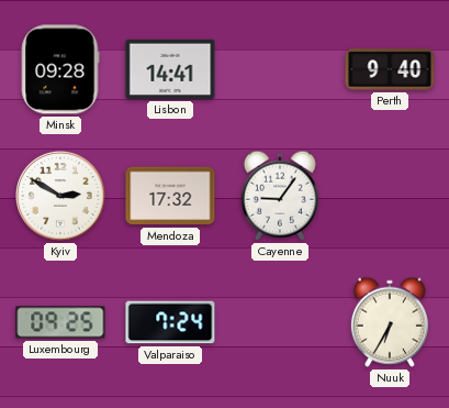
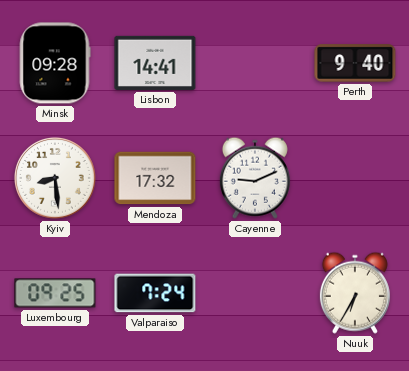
Kyiv: 2:50 -> 8:29 (55, 178)
Cayenne: 9:06 -> 9:11 (255, 178)
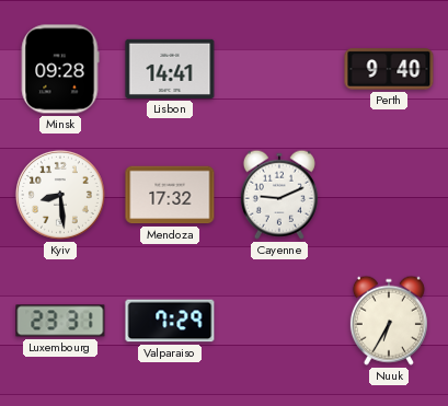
Luxembourg: 09:25 -> 23:31 (60, 321)
Valparaiso: 7:24 -> 7:29 (170, 321)
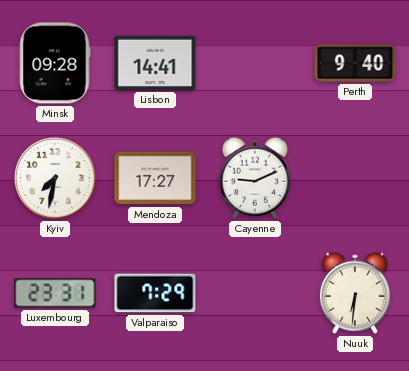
Kyiv: 8:29 -> 7:32 (55, 178)
Mendoza: 17:32 -> 17:27 (155, 178)
Nuuk: 6:35 -> 6:31 (355, 293)
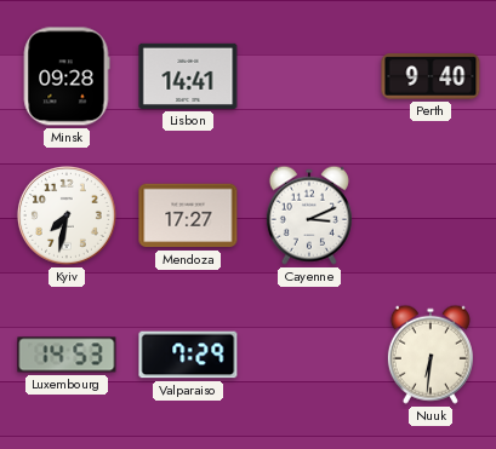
Cayenne: 9:11 -> 3:11 (309, 215)
Luxembourg: 23:31 -> 14:53 (67, 355)
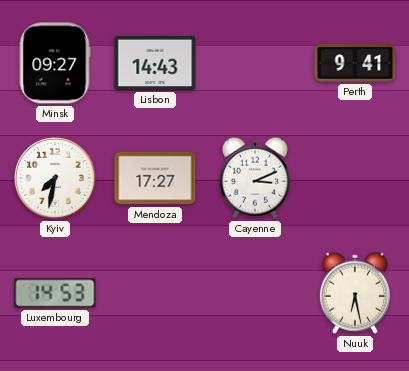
Minsk: 09:28 -> 09:27 (55, 63)
Lisbon: 14:41 -> 14:43 (155, 63)
Perth: 9:40 -> 9:41 (355, 63)
Valparaiso: 7:29 -> none (188, 355)
Nuuk: 6:31 -> 6:28 (355, 293)
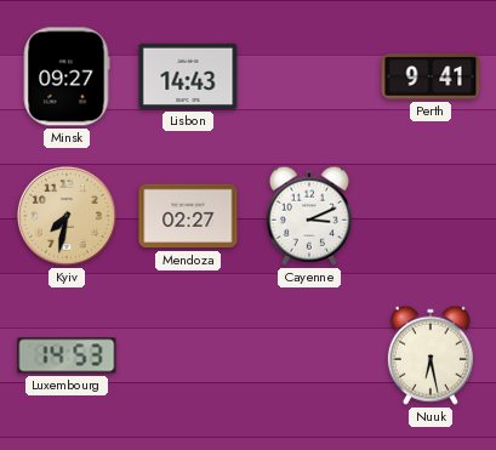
Kyiv dial: white -> champagne (67, 216)
Mendoza: 17:27 -> 02:27 (188, 216)
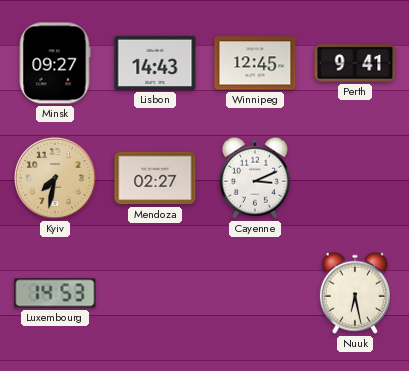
Winnipeg: none -> 12:45 (255, 63)
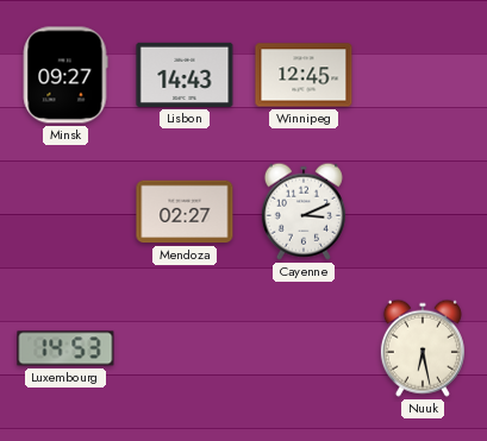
Perth: 9:41 -> none (355, 63)
Kyiv: 7:32 -> none (55, 178)
